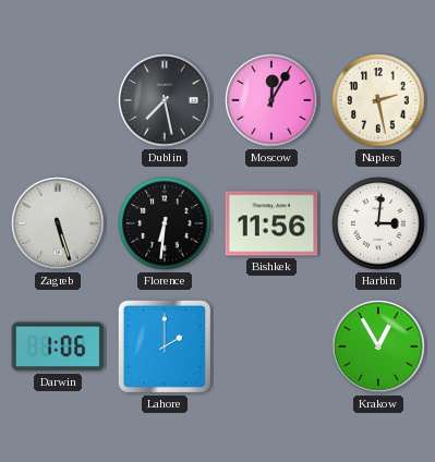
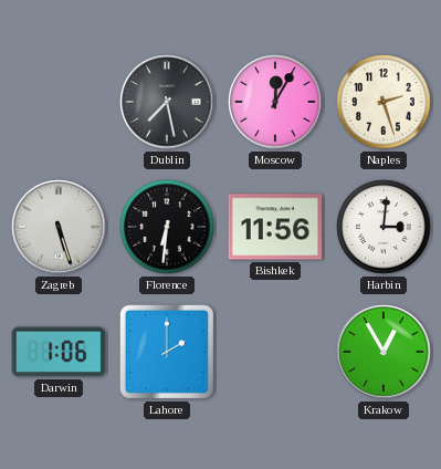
Naples: 2:28 -> 2:27 (384, 102)
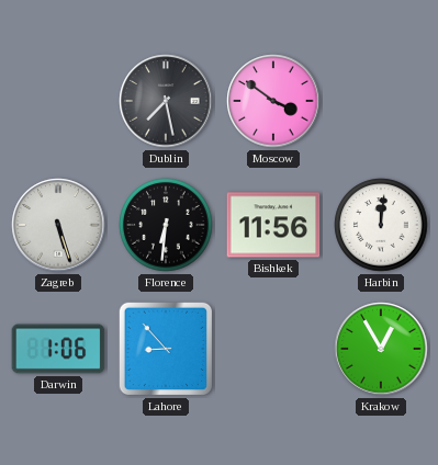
Moscow: 12:05 -> 3:51 (273, 101)
Naples: 2:27 -> none (384, 102)
Harbin: 3:01 -> 12:01 (381, 225)
Lahore: 2:00 -> 8:53 (166, 349)
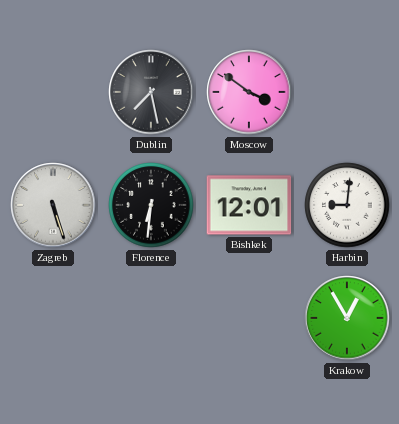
Bishkek: 11:56 -> 12:01 (249, 205)
Harbin: 12:01 -> 9:01 (347, 205)
Darwin: 1:06 -> none (58, 349)
Lahore: 8:53 -> none (166, 349)
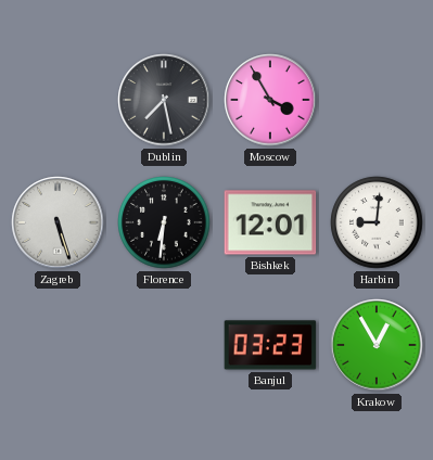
Moscow: 3:51 -> 3:55 (270, 100)
Banjul: none -> 03:23 (270, 345)
